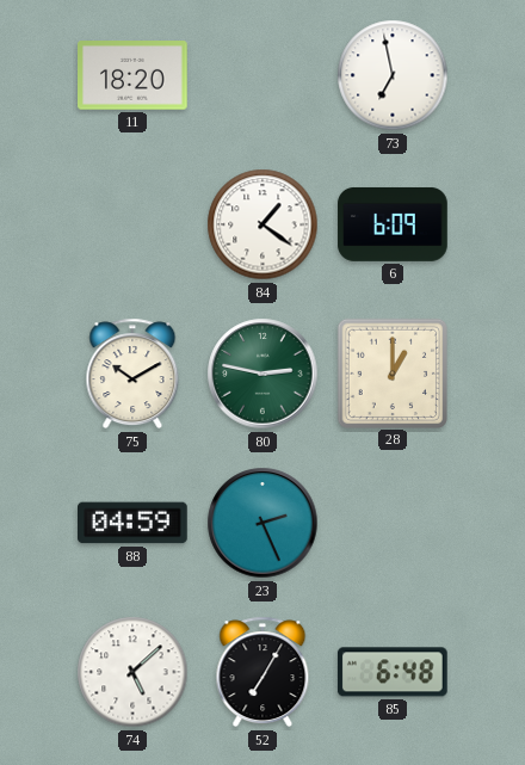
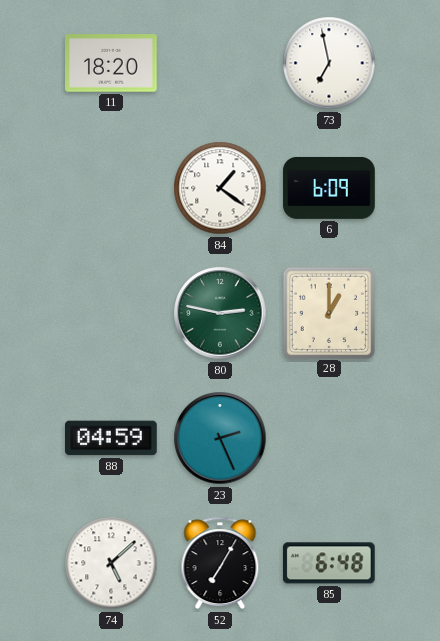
75: 10:10 -> none (132, 374)
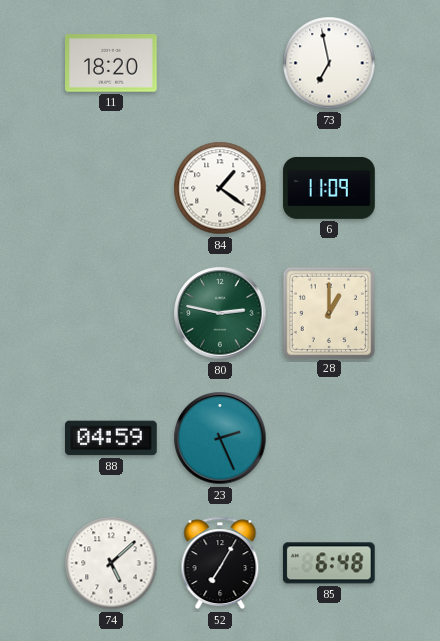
6: 6:09 -> 11:09 (329, 188)
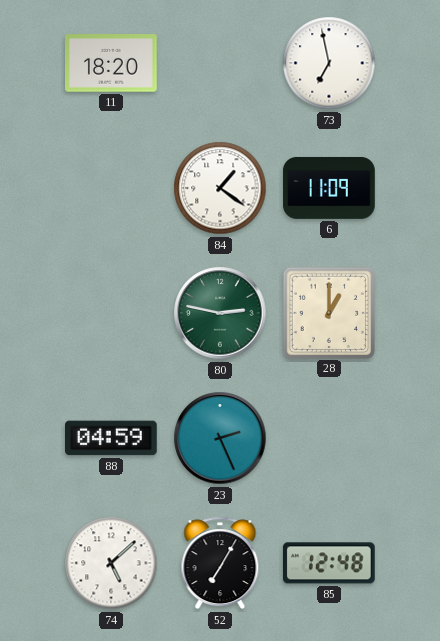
85: 6:48 -> 12:48 (329, 563)
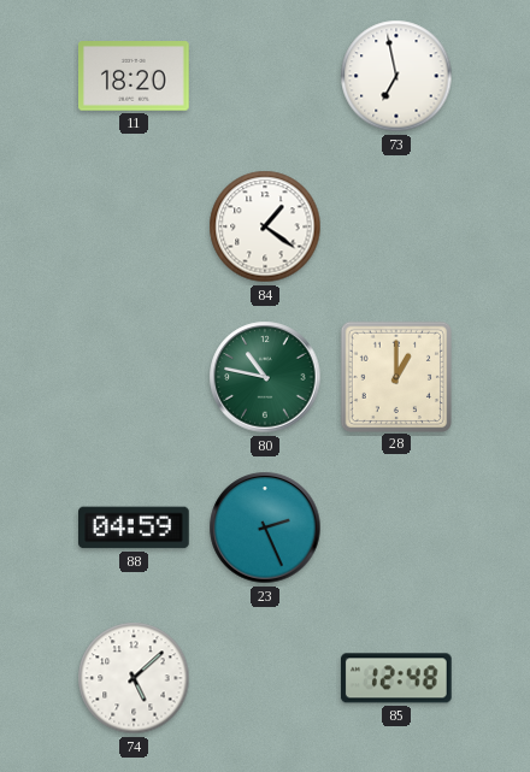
6: 11:09 -> none (329, 188)
80: 2:47 -> 10:47 (265, 377)
52: 7:05 -> none (220, 563)
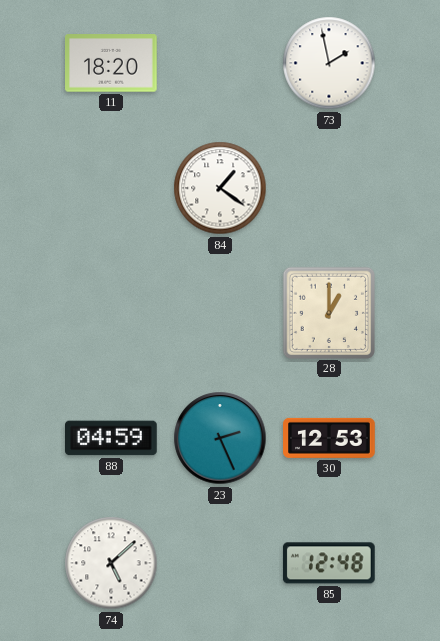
73: 6:58 -> 1:58 (329, 63)
80: 10:47 -> none (265, 377)
30: none -> 12:53 (329, 438)
